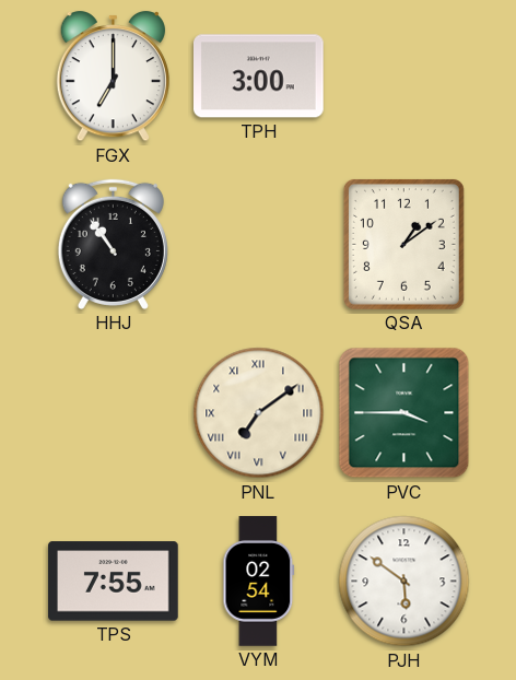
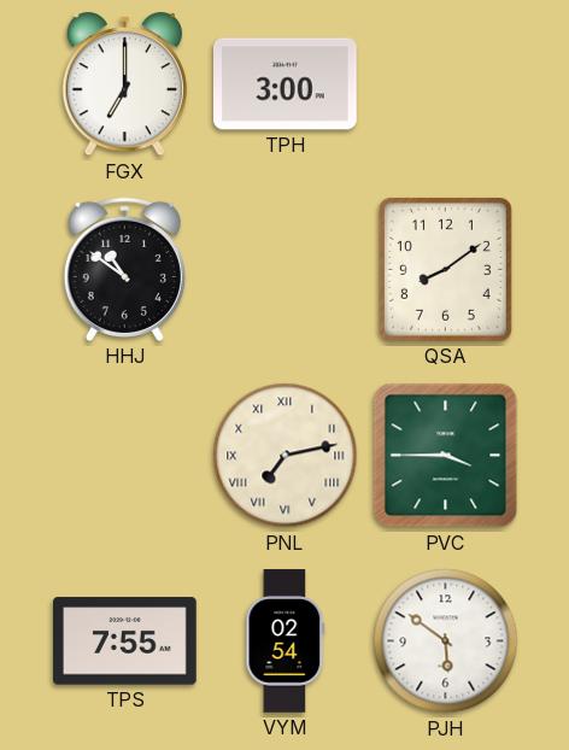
HHJ: 10:54 -> 10:51 (124, 269)
QSA: 1:09 -> 8:09 (445, 269)
PNL: 7:09 -> 7:13 (286, 456)
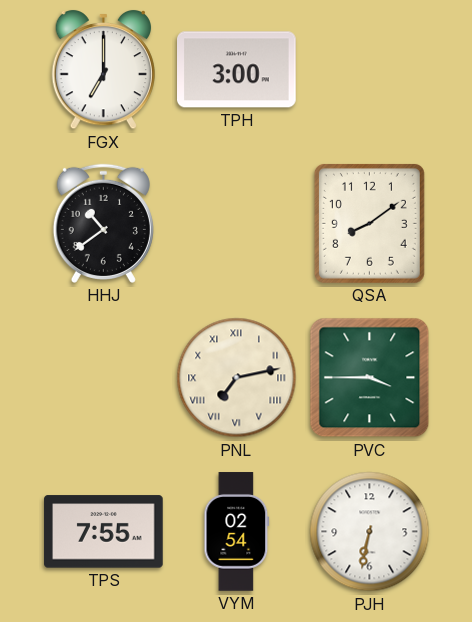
HHJ: 10:51 -> 10:39 (103, 223)
PJH: 5:51 -> 6:32 (370, 532)
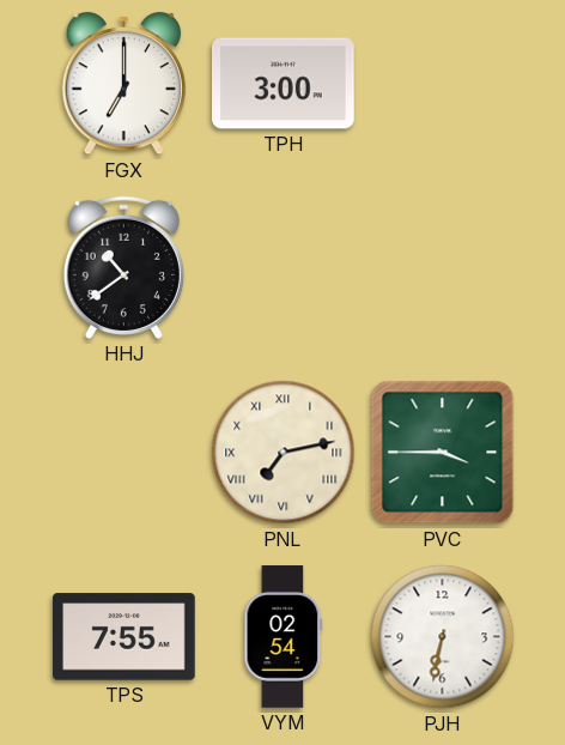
QSA: 8:09 -> none (369, 223)
